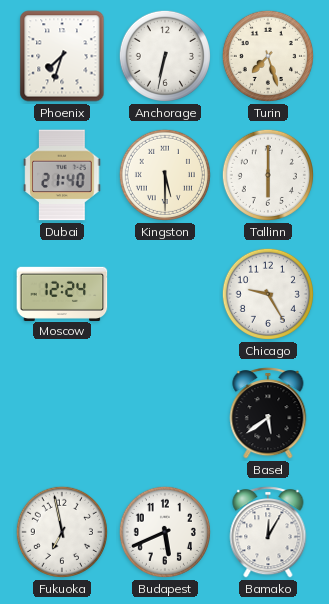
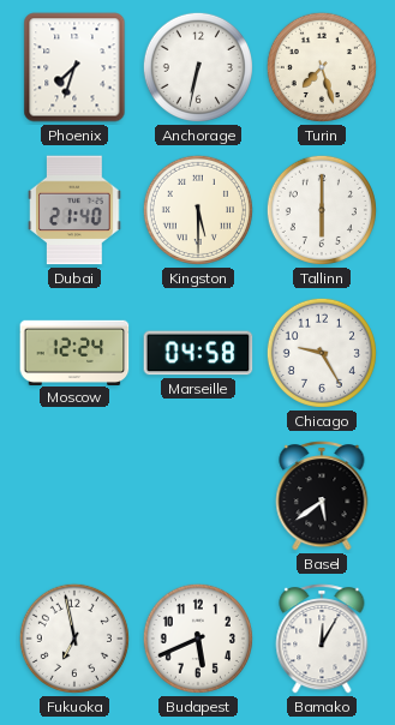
Marseille: none -> 04:58 (198, 353)
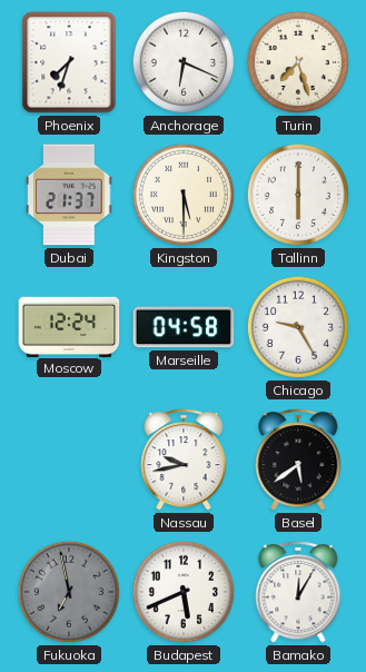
Anchorage: 6:32 -> 6:19 (184, 62)
Dubai: 21:40 -> 21:37 (69, 195)
Nassau: none -> 9:43 (184, 459)
Fukuoka dial: white -> grey (69, 592)
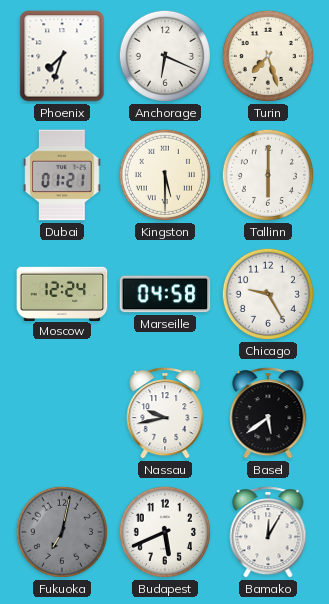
Dubai: 21:37 -> 01:21 (62, 175)
Fukuoka: 6:58 -> 7:02 (62, 532)
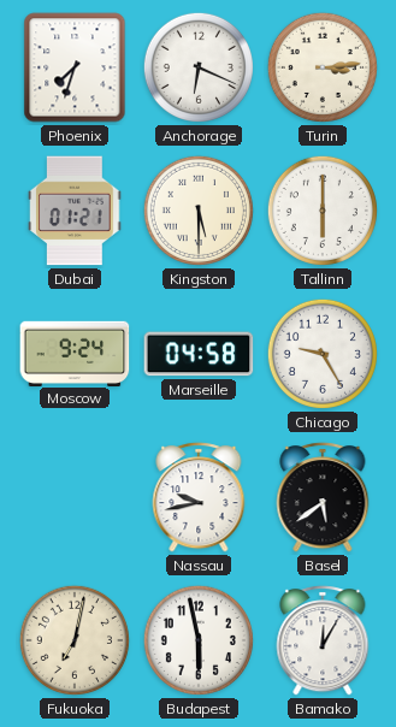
Turin: 7:27 -> 3:14 (323, 67)
Moscow: 12:24 -> 9:24 (75, 353)
Fukuoka dial: grey -> cream (75, 640)
Budapest: 5:41 -> 5:58 (199, 640)
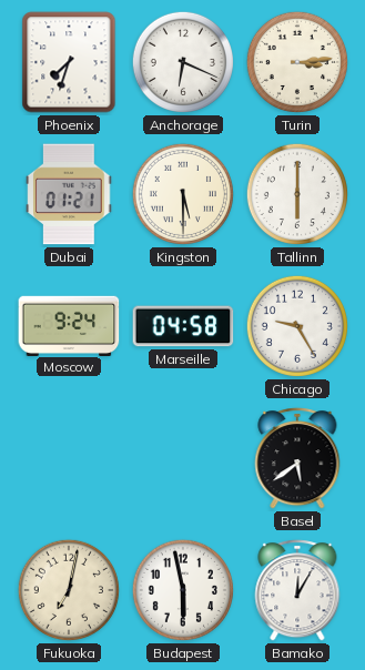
Nassau: 9:43 -> none (199, 497)
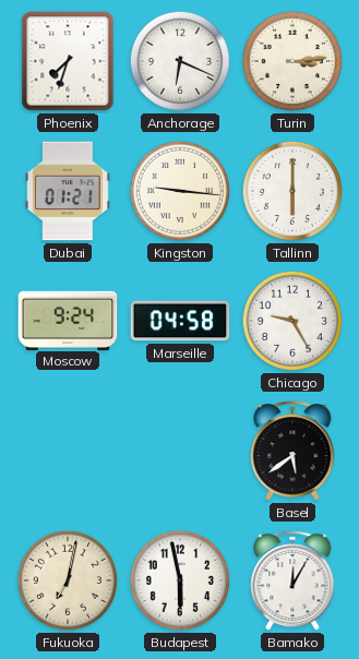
Kingston: 5:30 -> 9:16 (180, 191)
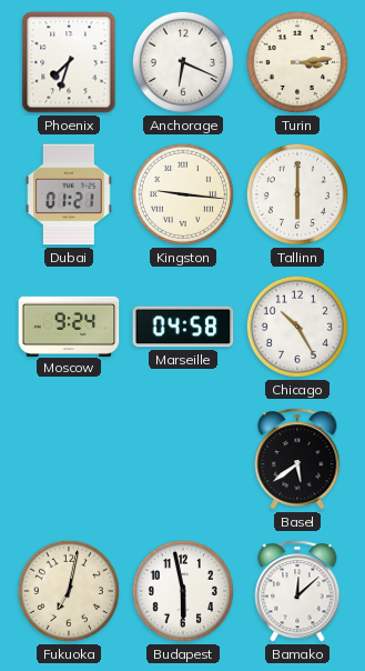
Chicago: 9:25 -> 10:25 (297, 327)
Bamako: 12:05 -> 12:08 (297, 591)
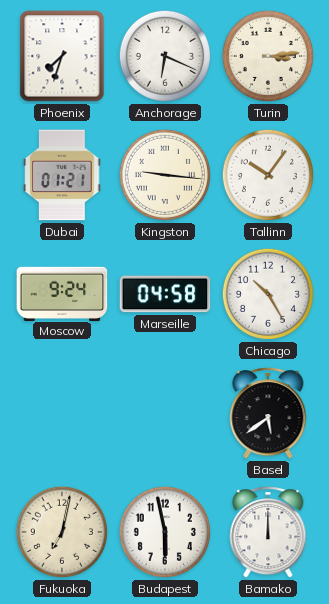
Tallinn: 6:00 -> 10:06 (268, 175)
Bamako: 12:08 -> 12:00 (268, 532)
